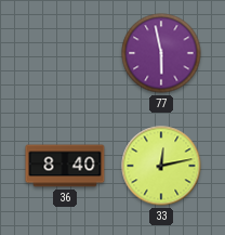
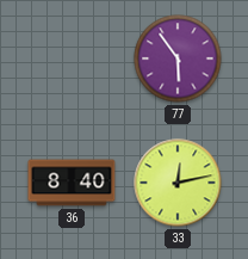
77: 5:58 -> 5:54 (178, 58)
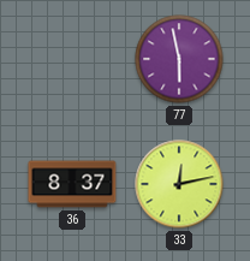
77: 5:54 -> 5:58 (179, 59)
36: 8:40 -> 8:37 (72, 184)
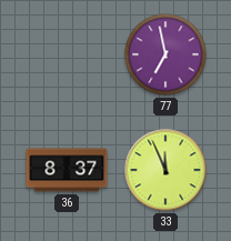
77: 5:58 -> 6:58 (165, 54)
33: 12:13 -> 11:56 (165, 170)
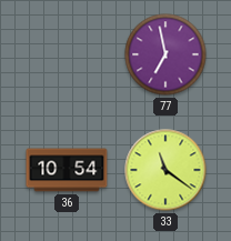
36: 8:37 -> 10:54 (67, 170)
33: 11:56 -> 11:21 (165, 170)
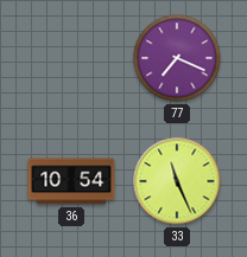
77: 6:58 -> 7:19 (177, 58)
33: 11:21 -> 11:26 (177, 181)
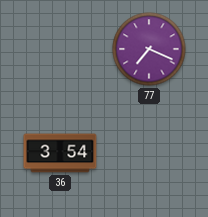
36: 10:54 -> 3:54 (60, 153)
33: 11:26 -> none (177, 181)
